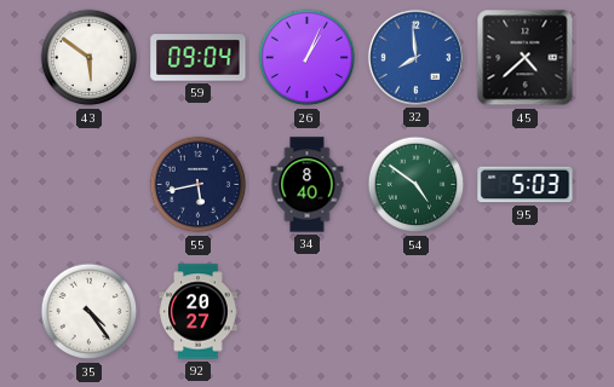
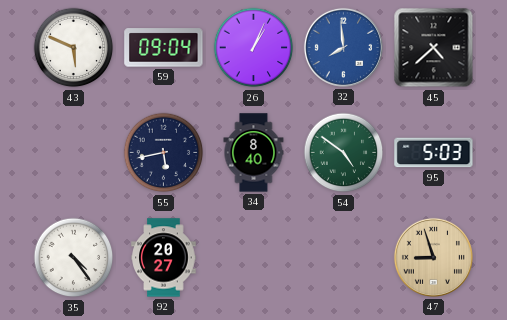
43: 5:51 -> 5:49 (74, 48)
47: none -> 8:57 (433, 257)
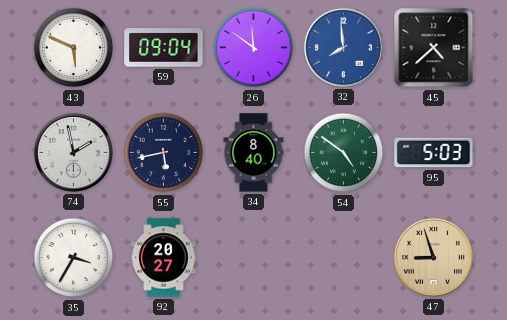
26: 1:04 -> 11:51 (254, 48)
74: none -> 1:58 (73, 152)
35: 4:24 -> 3:35 (74, 258)
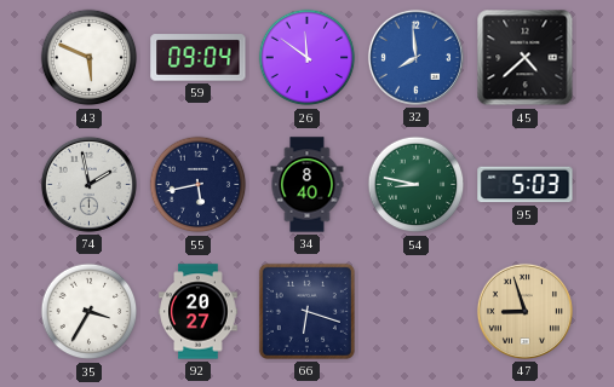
54: 4:51 -> 8:47 (417, 185)
66: none -> 6:18 (306, 311)
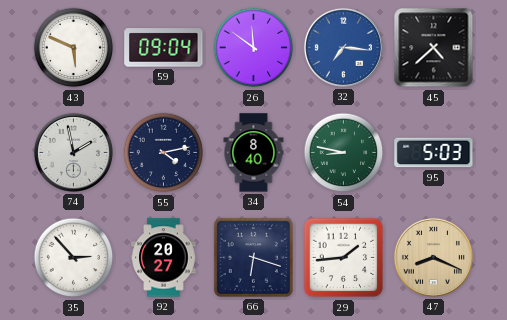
32: 7:59 -> 7:16 (343, 47)
55: 5:43 -> 4:13 (164, 153)
35: 3:35 -> 2:53 (74, 258)
29: none -> 1:44 (344, 258)
47: 8:57 -> 8:19 (433, 257)
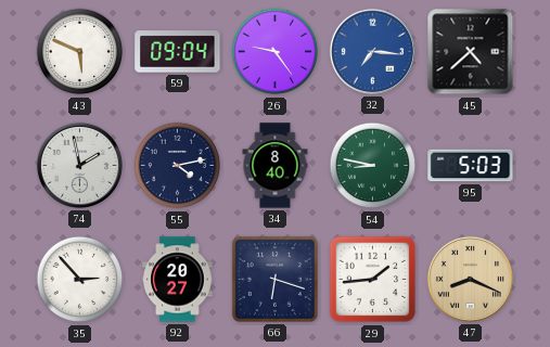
26: 11:51 -> 9:24 (276, 52)
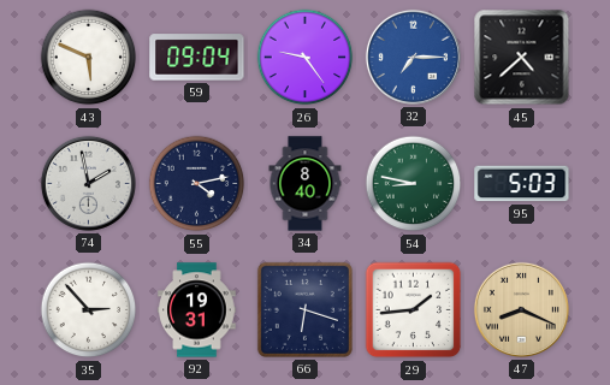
32: 7:16 -> 7:15 (413, 57)
92: 20:27 -> 19:31 (197, 310)
